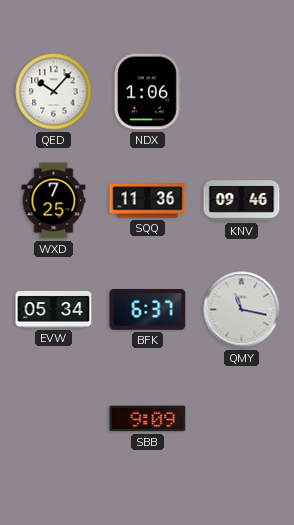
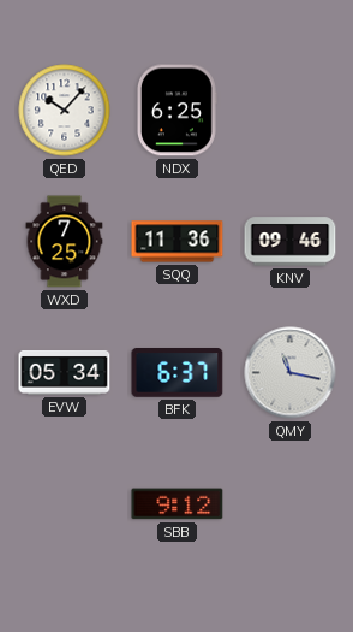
NDX: 1:06 -> 6:25 (176, 111)
SBB: 9:09 -> 9:12 (178, 504)
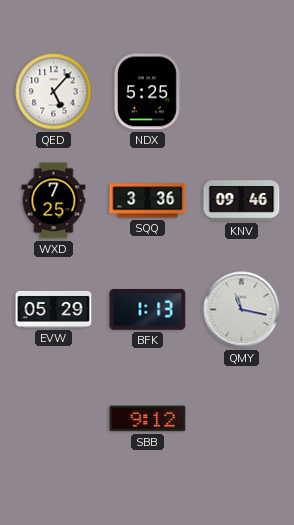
QED: 10:07 -> 5:07 (54, 92)
NDX: 6:25 -> 5:25 (147, 92)
SQQ: 11:36 -> 3:36 (148, 201)
EVW: 05:34 -> 05:29 (54, 309)
BFK: 6:37 -> 1:13 (148, 310)
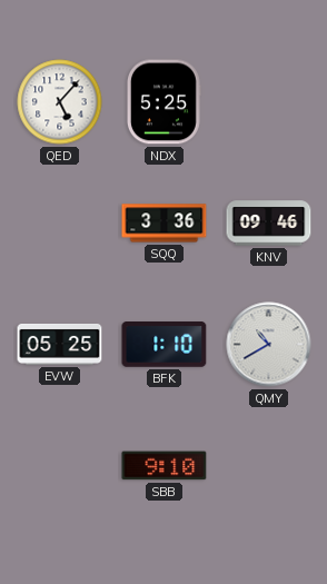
WXD: 7:25 -> none (54, 201)
EVW: 05:29 -> 05:25 (60, 344)
BFK: 1:13 -> 1:10 (165, 345)
QMY: 11:17 -> 10:40 (269, 345)
SBB: 9:12 -> 9:10 (165, 466)
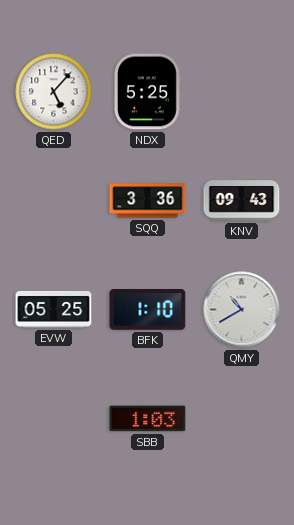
KNV: 09:46 -> 09:43 (242, 201)
SBB: 9:10 -> 1:03 (148, 419)
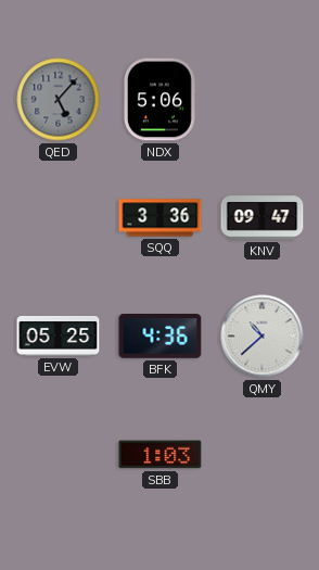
QED dial: white -> grey (59, 100)
NDX: 5:25 -> 5:06 (159, 100)
KNV: 09:43 -> 09:47 (263, 218)
BFK: 1:10 -> 4:36 (161, 337)
QMY: 10:40 -> 10:38 (263, 337)
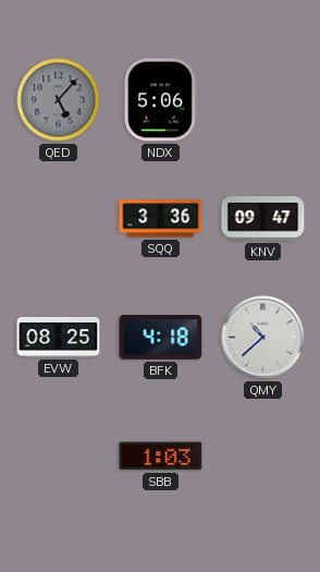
EVW: 05:25 -> 08:25 (59, 337)
BFK: 4:36 -> 4:18 (161, 338)
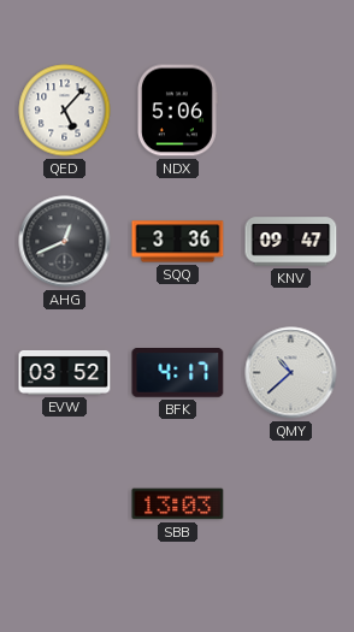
QED dial: grey -> white (65, 111)
AHG: none -> 12:41 (65, 242)
EVW: 08:25 -> 03:52 (65, 372)
BFK: 4:18 -> 4:17 (178, 373)
SBB: 1:03 -> 13:03 (178, 504)
